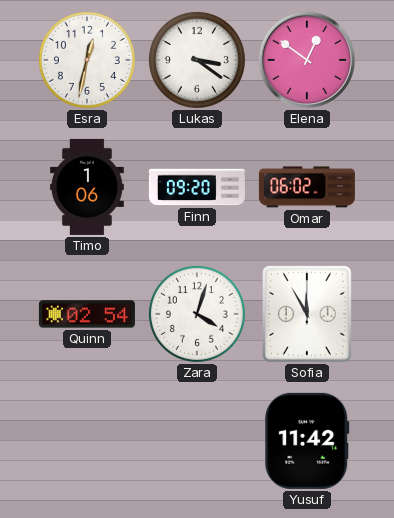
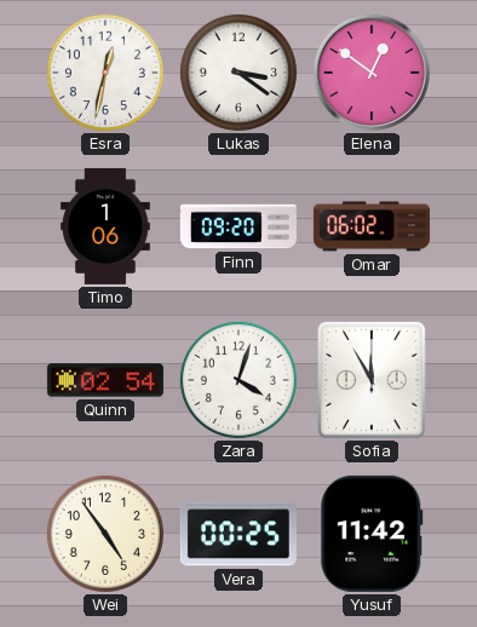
Wei: none -> 4:54 (105, 534)
Vera: none -> 00:25 (238, 534)
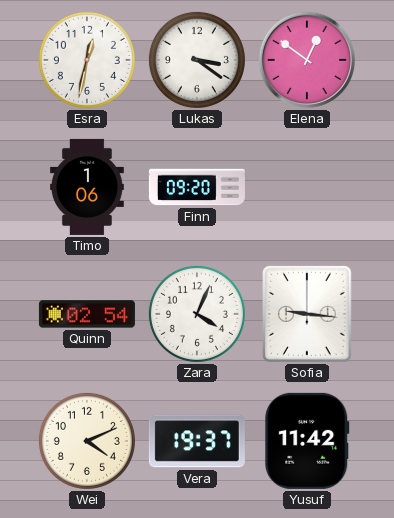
Omar: 06:02 -> none (372, 226)
Zara: 4:03 -> 4:04 (197, 314)
Sofia: 11:55 -> 9:16 (308, 315)
Wei: 4:54 -> 4:11 (87, 441)
Vera: 00:25 -> 19:37 (197, 441)
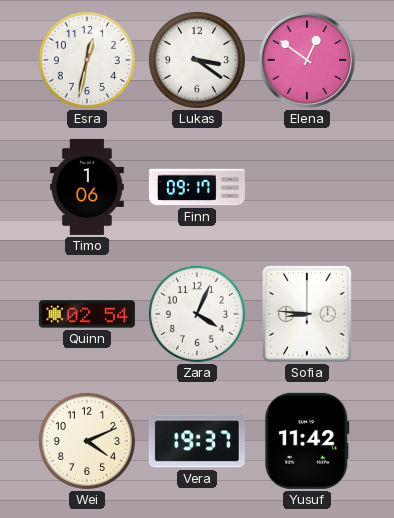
Finn: 09:20 -> 09:17 (197, 187)
Sofia: 9:16 -> 8:46 (308, 315)
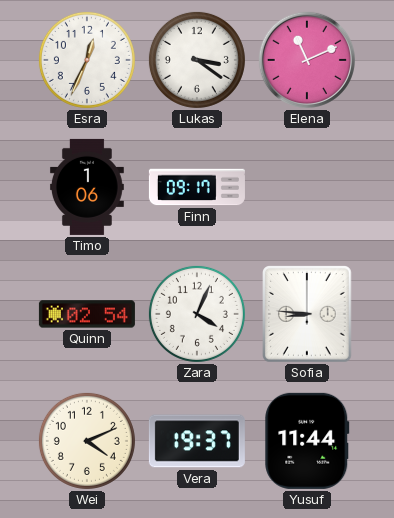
Esra: 12:32 -> 12:34 (87, 60)
Elena: 12:51 -> 11:11 (307, 60)
Yusuf: 11:42 -> 11:44 (307, 441)
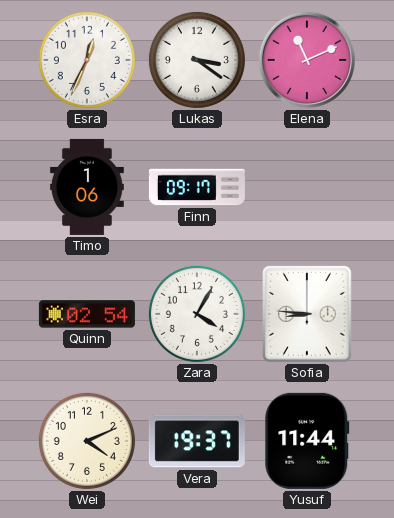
Zara: 4:04 -> 4:05 (197, 314)
